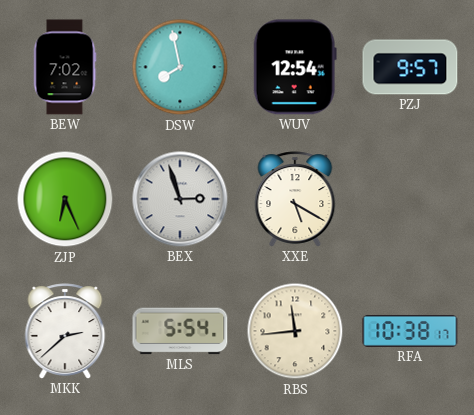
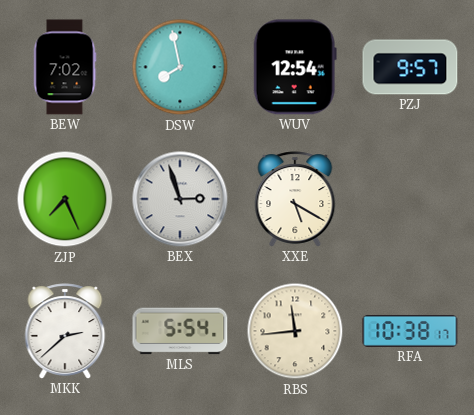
ZJP: 6:26 -> 7:26 (65, 199)
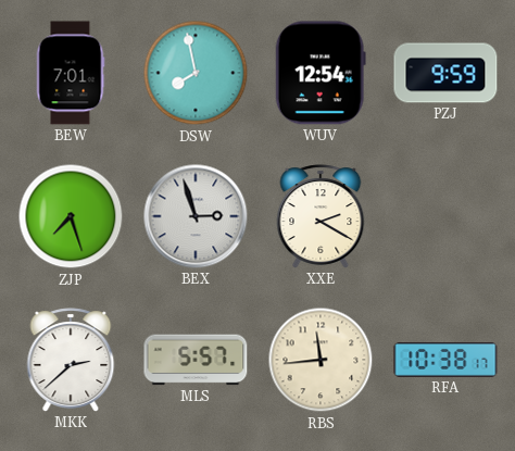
BEW: 7:02 -> 7:01 (71, 73)
PZJ: 9:57 -> 9:59 (445, 73)
ZJP: 7:26 -> 7:27 (71, 216)
XXE: 5:20 -> 2:20 (321, 216)
MLS: 5:54 -> 5:57 (196, 360)
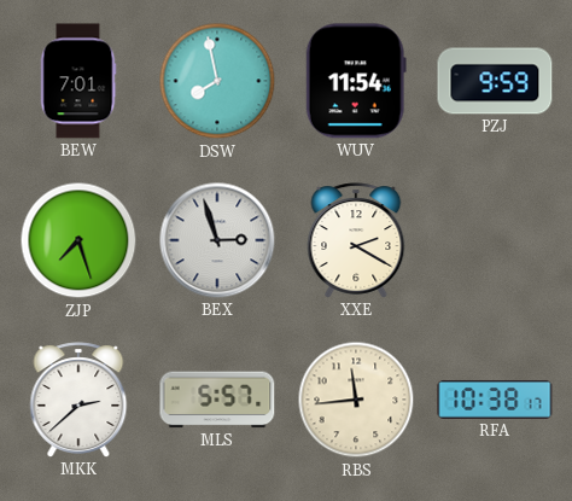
WUV: 12:54 -> 11:54 (356, 81)
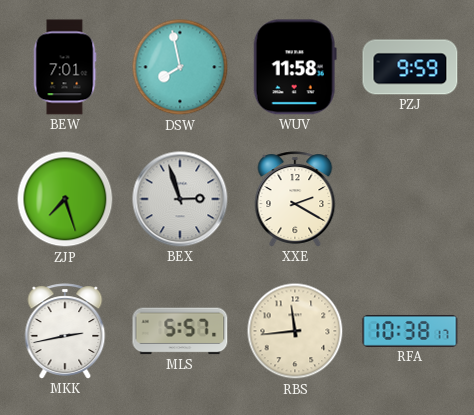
WUV: 11:54 -> 11:58 (295, 67)
MKK: 2:38 -> 2:43 (65, 331)
